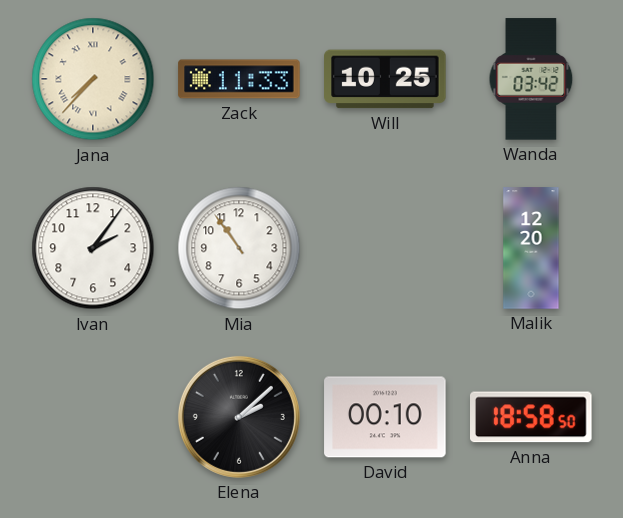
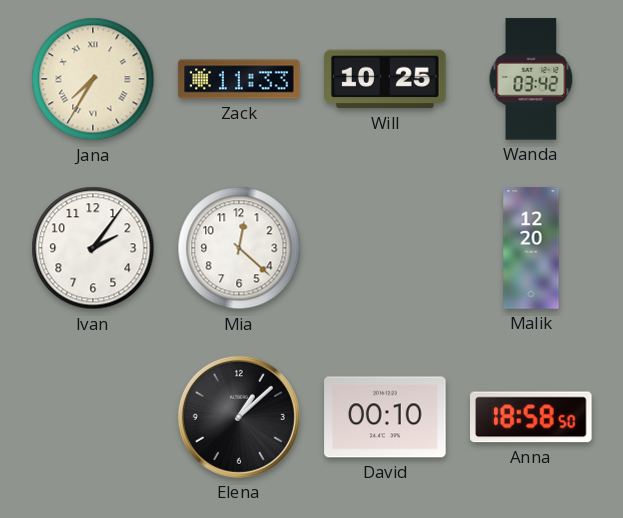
Jana: 7:37 -> 7:35 (93, 79)
Mia: 10:54 -> 12:22 (239, 248)
Elena: 2:08 -> 1:08 (239, 417)
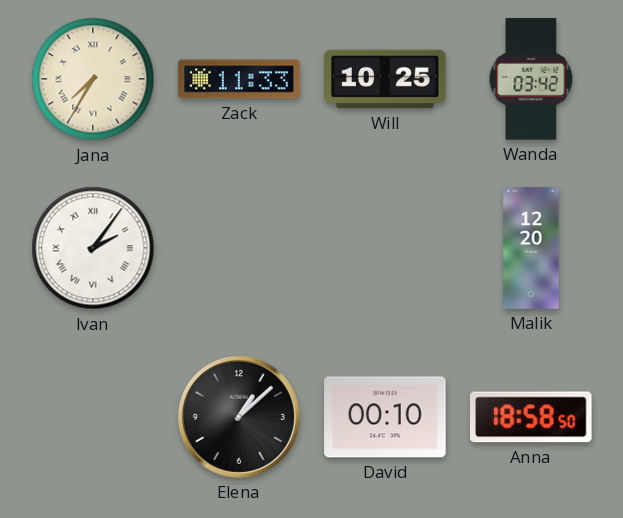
Ivan numerals: Arabic -> Roman (93, 248)
Mia: 12:22 -> none (239, 248)
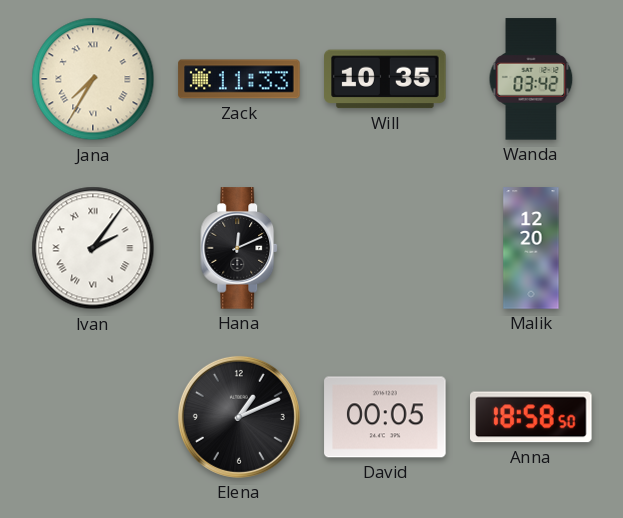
Will: 10:25 -> 10:35 (385, 79)
Hana: none -> 12:11 (240, 248)
Elena: 1:08 -> 1:11 (239, 417)
David: 00:10 -> 00:05 (385, 417)
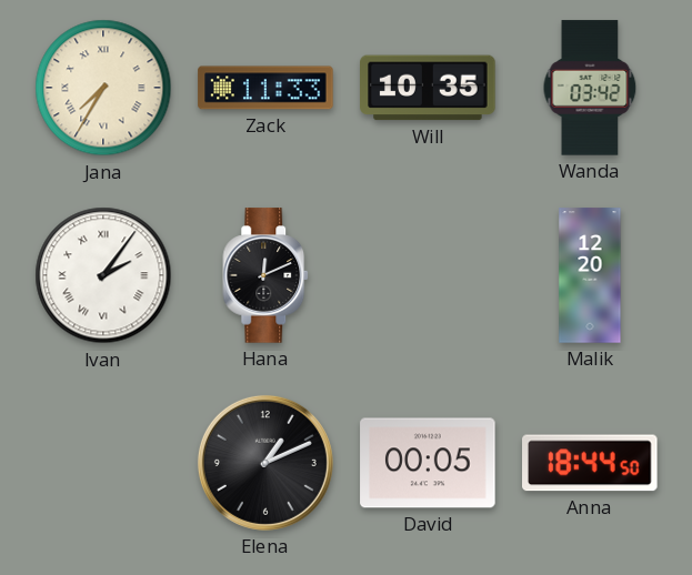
Anna: 18:58 -> 18:44 (591, 463)
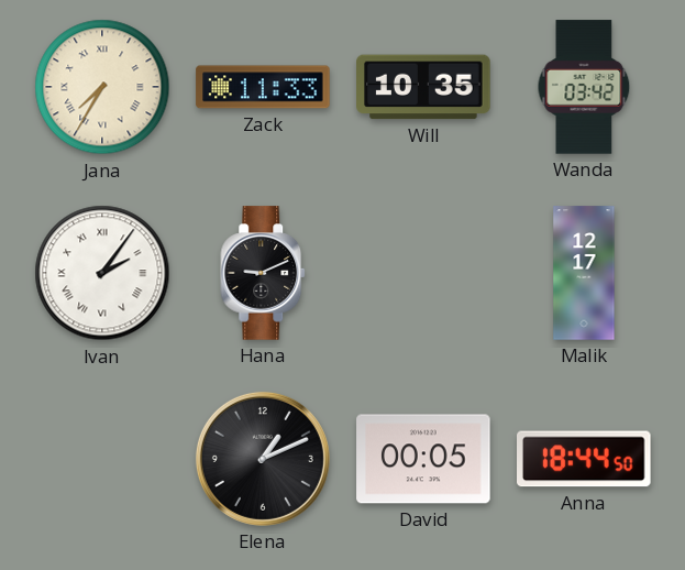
Hana: 12:11 -> 9:11 (264, 273)
Malik: 12:20 -> 12:17 (584, 273)
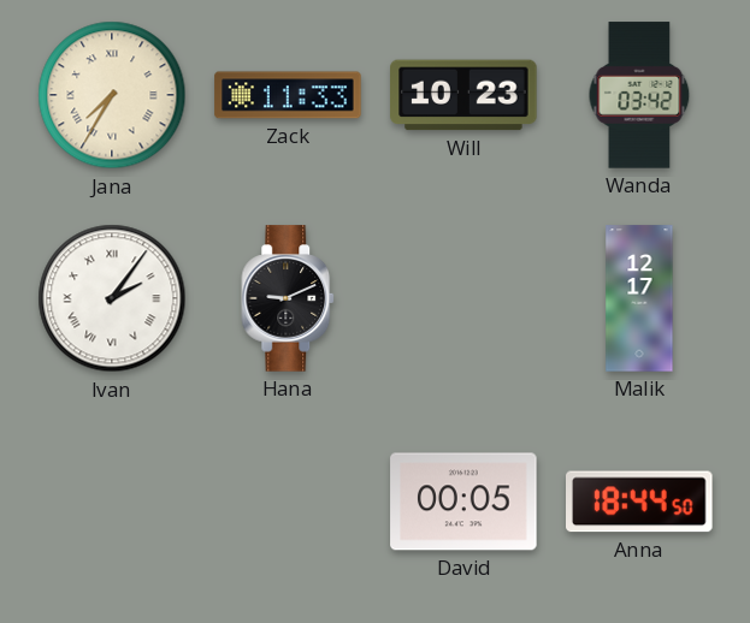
Will: 10:35 -> 10:23 (463, 95)
Elena: 1:11 -> none (263, 459)
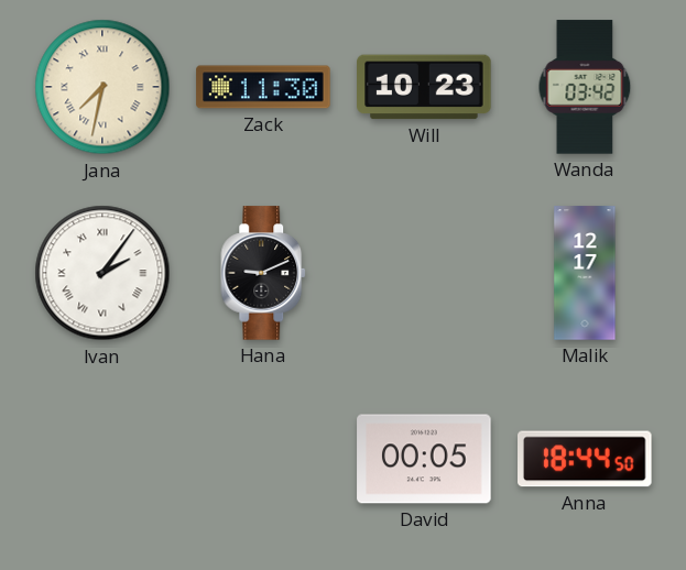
Jana: 7:35 -> 7:32 (102, 87)
Zack: 11:33 -> 11:30 (263, 87)
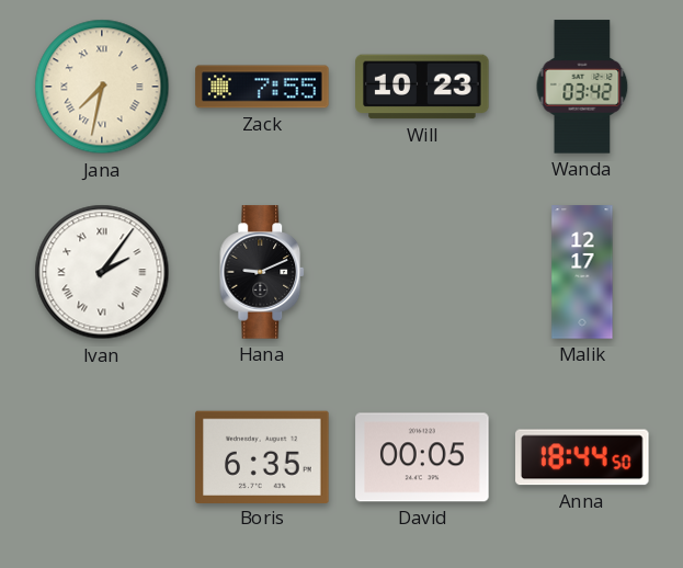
Zack: 11:30 -> 7:55 (262, 87)
Boris: none -> 6:35 (262, 456)
